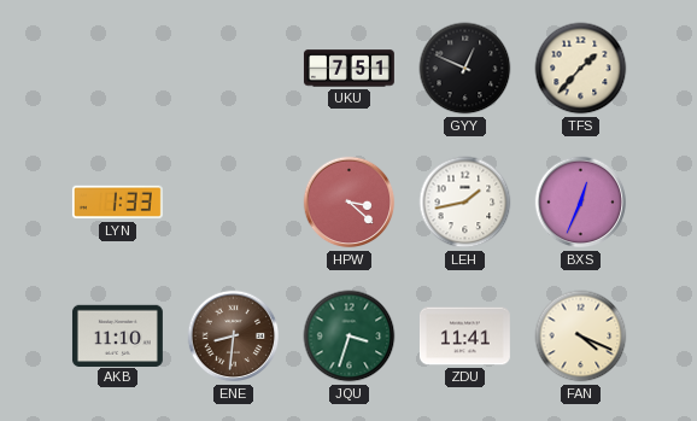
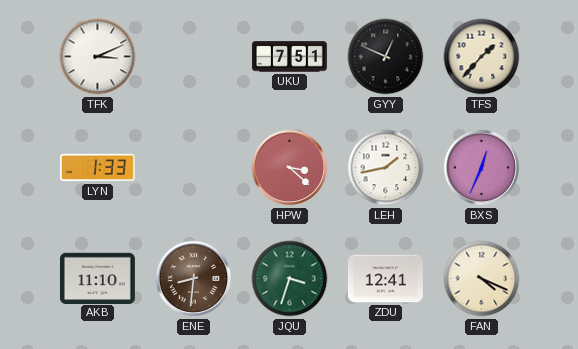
TFK: none -> 3:11 (98, 57)
ZDU: 11:41 -> 12:41 (385, 279)
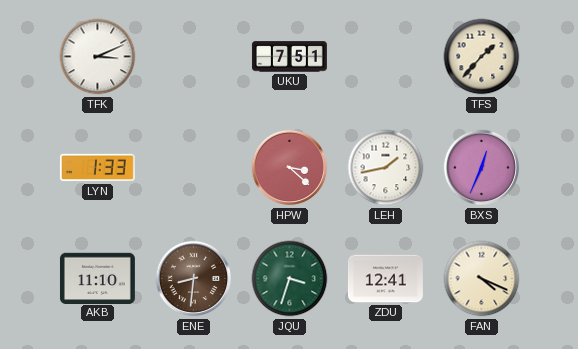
GYY: 12:49 -> none (386, 57)
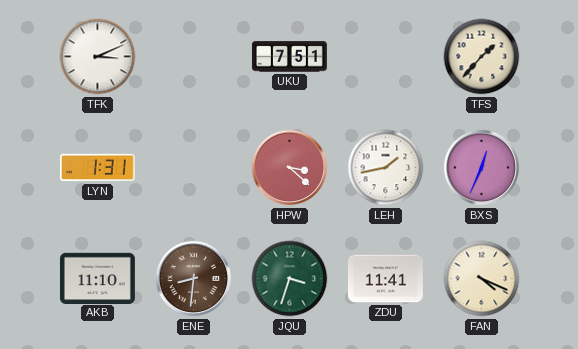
LYN: 1:33 -> 1:31 (97, 168)
ZDU: 12:41 -> 11:41 (385, 279)
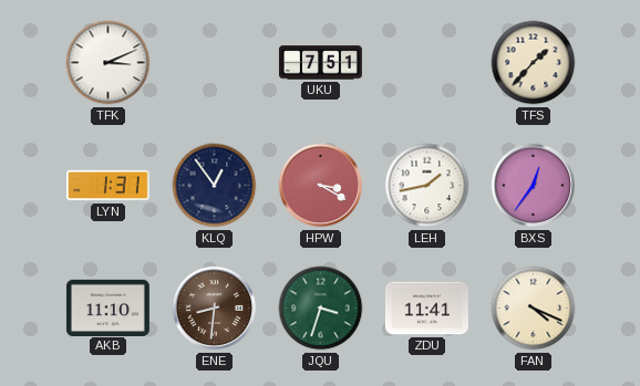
KLQ: none -> 12:54 (215, 186)
HPW: 3:22 -> 3:20 (321, 186)
BXS: 12:34 -> 12:36 (534, 186)
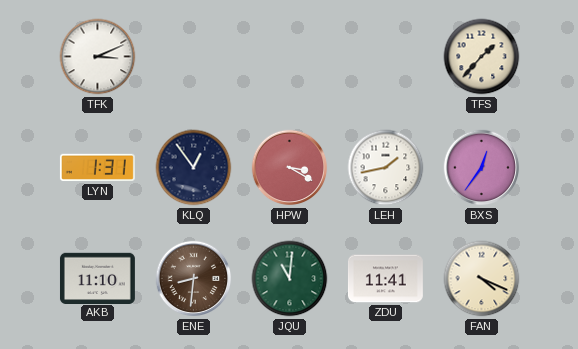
UKU: 7:51 -> none (320, 63)
JQU: 3:33 -> 11:01 (290, 279)
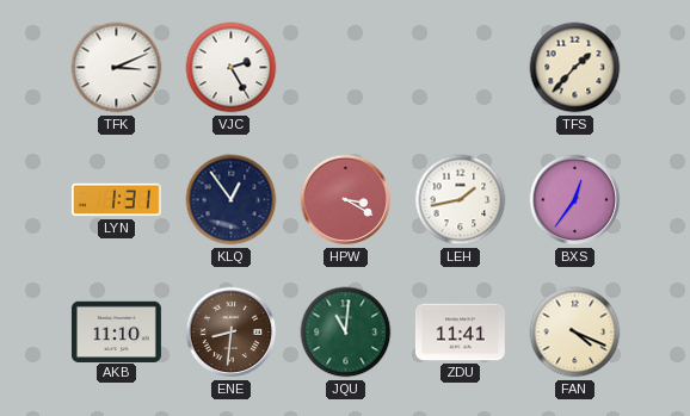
VJC: none -> 2:25 (232, 68)
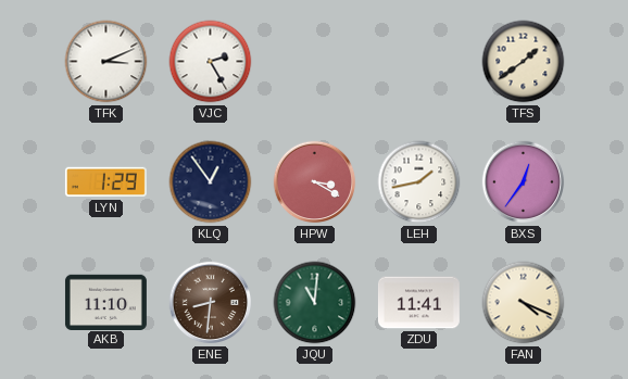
TFS: 1:37 -> 1:39 (524, 62)
LYN: 1:31 -> 1:29 (105, 182)
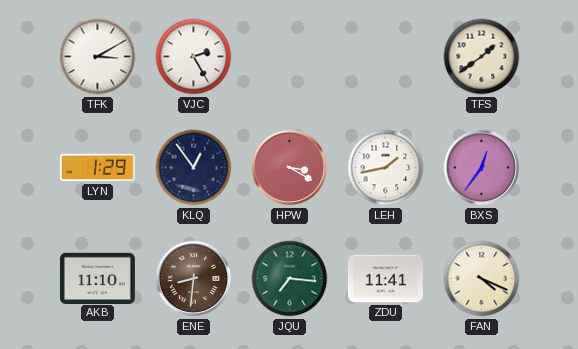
TFK: 3:11 -> 3:10 (98, 57)
JQU: 11:01 -> 7:16 (290, 279)
